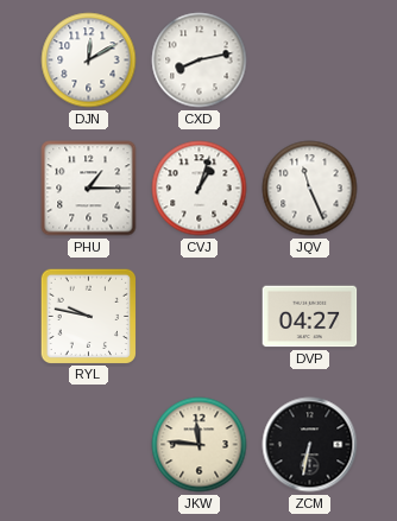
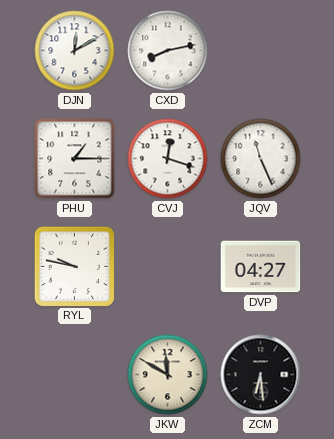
CVJ: 1:03 -> 12:18 (168, 159)
JKW: 11:46 -> 11:50 (168, 375)
ZCM: 6:32 -> 6:29 (261, 375)
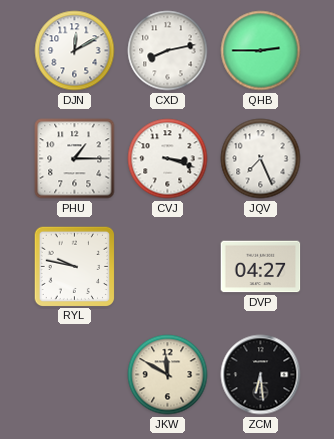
QHB: none -> 2:45 (261, 51)
CVJ: 12:18 -> 3:18 (168, 159)
JQV: 11:26 -> 7:26 (261, 159)
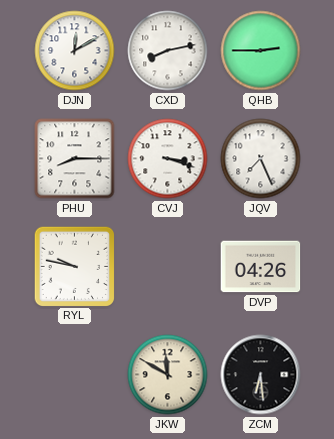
PHU: 1:15 -> 8:15 (75, 159)
DVP: 04:27 -> 04:26 (261, 267)
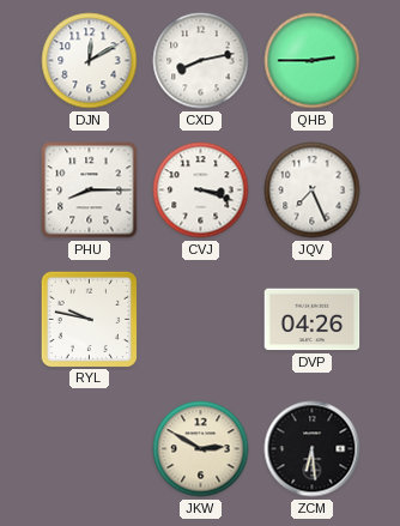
JKW: 11:50 -> 2:50 (201, 449)
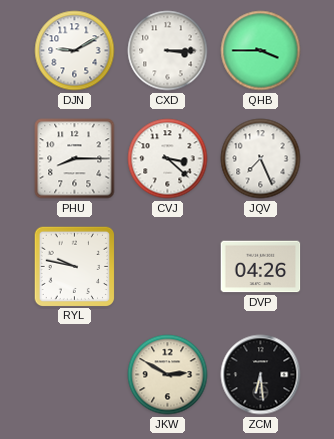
DJN: 12:10 -> 9:10 (75, 51)
CXD: 8:13 -> 3:15 (168, 51)
QHB: 2:45 -> 3:45 (261, 51)
CVJ: 3:18 -> 3:22 (168, 159)
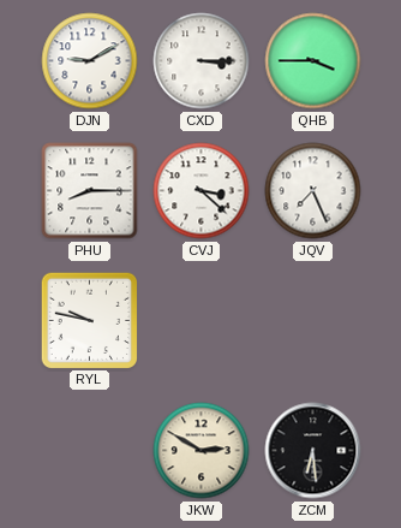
DVP: 04:26 -> none (261, 267)
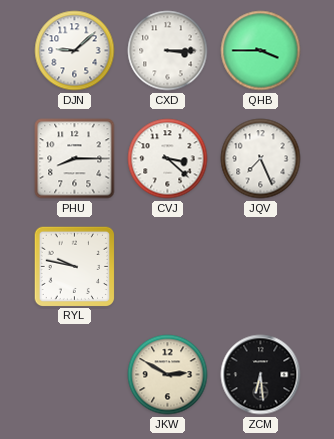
DJN: 9:10 -> 9:08 (75, 51)
